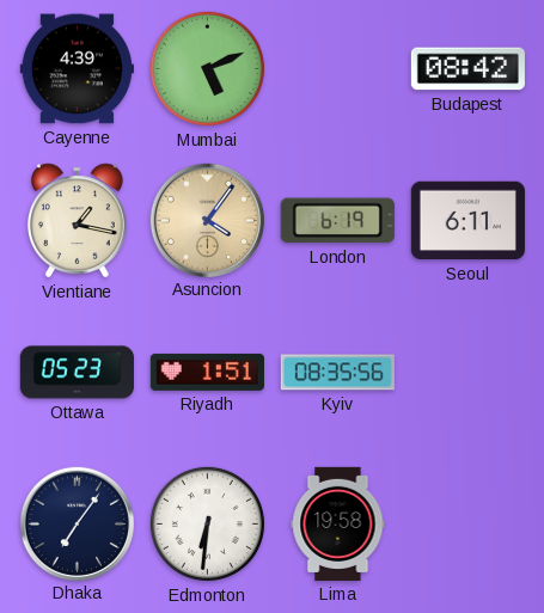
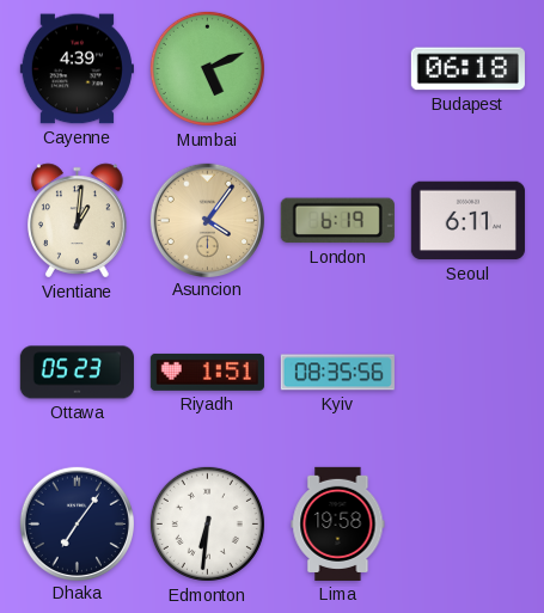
Budapest: 08:42 -> 06:18 (467, 69)
Vientiane: 1:17 -> 1:01 (78, 221)
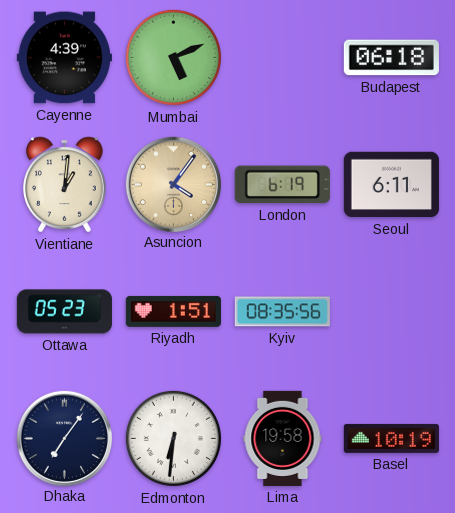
Basel: none -> 10:19 (391, 438)
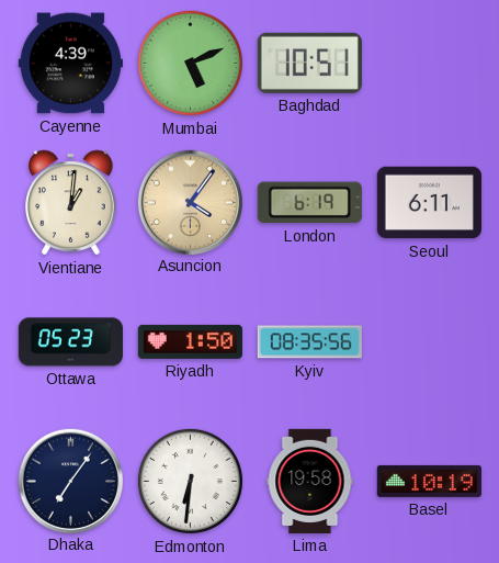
Baghdad: none -> 10:51 (309, 63)
Budapest: 06:18 -> none (391, 58)
Riyadh: 1:51 -> 1:50 (190, 341)
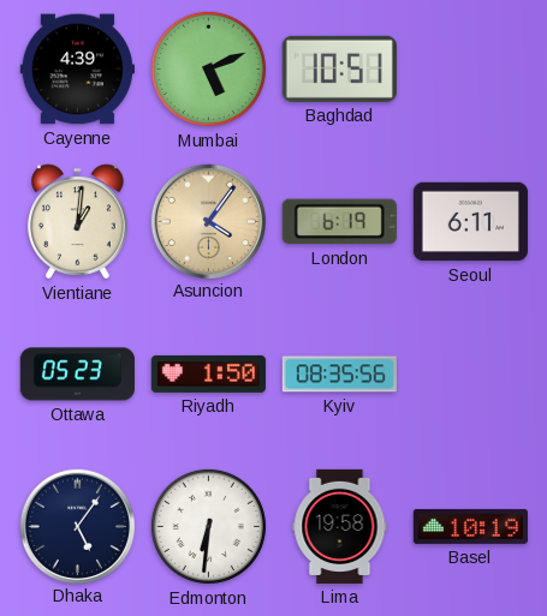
Dhaka: 7:06 -> 5:06 (77, 526)
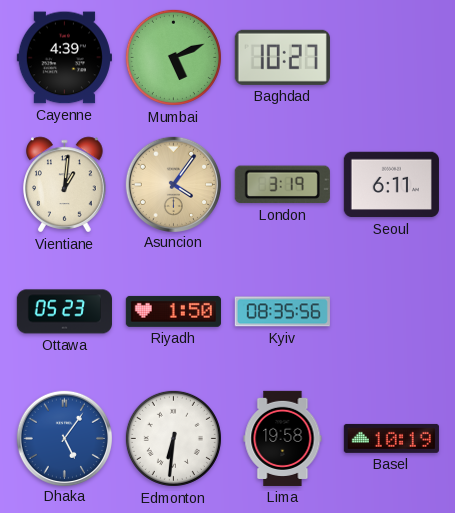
Baghdad: 10:51 -> 10:27 (282, 57)
London: 6:19 -> 3:19 (282, 185)
Dhaka dial: navy -> blue (64, 438)
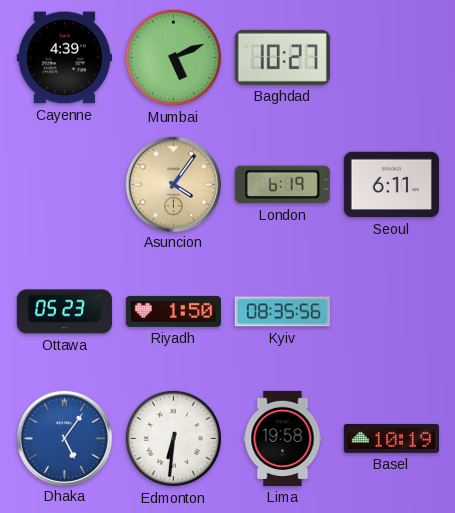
Vientiane: 1:01 -> none (65, 185)
London: 3:19 -> 6:19 (282, 185)
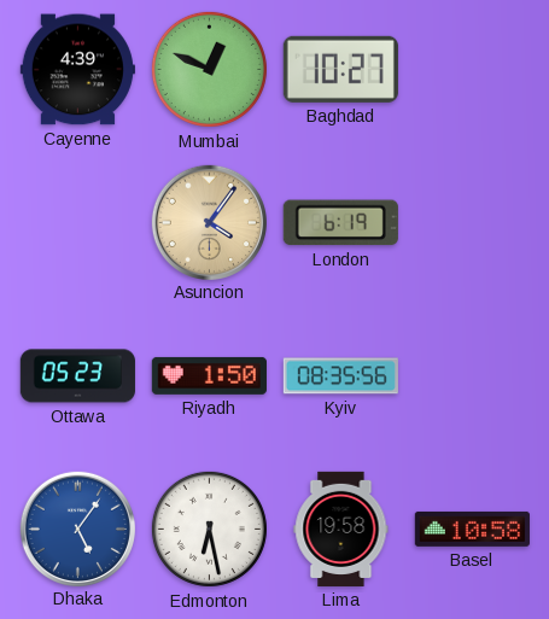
Mumbai: 5:11 -> 12:49 (209, 69)
Seoul: 6:11 -> none (391, 185)
Edmonton: 6:31 -> 6:28 (209, 529)
Basel: 10:19 -> 10:58 (472, 529)
